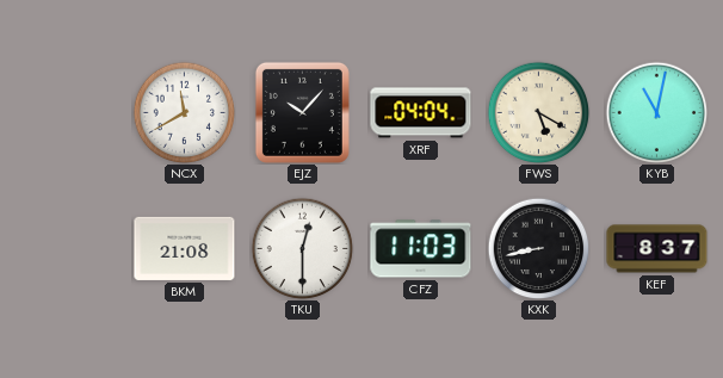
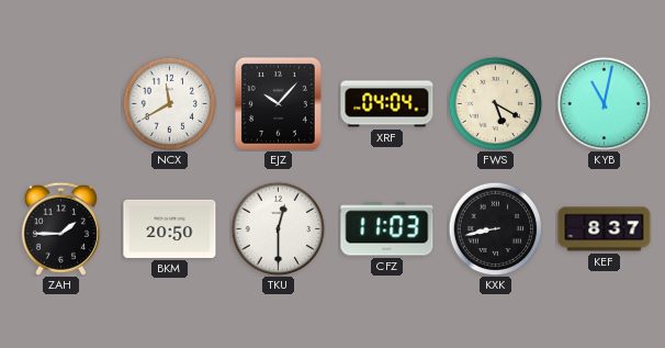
ZAH: none -> 1:45 (60, 228)
BKM: 21:08 -> 20:50 (170, 228)
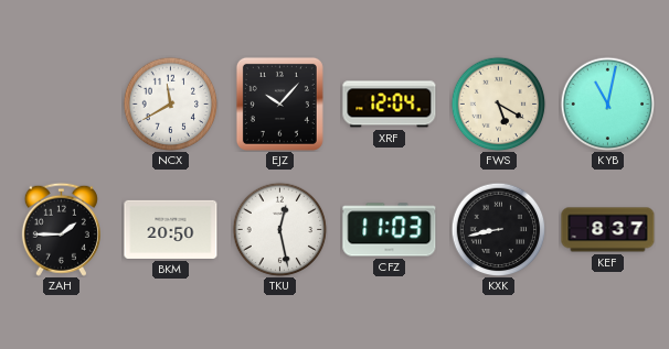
XRF: 04:04 -> 12:04 (390, 105)
TKU: 12:30 -> 12:28 (279, 229)
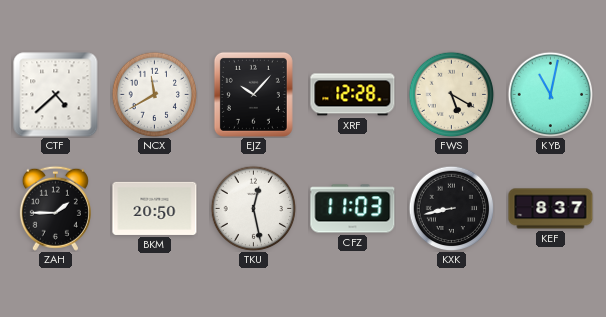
CTF: none -> 4:38 (56, 95)
XRF: 12:04 -> 12:28 (353, 95)
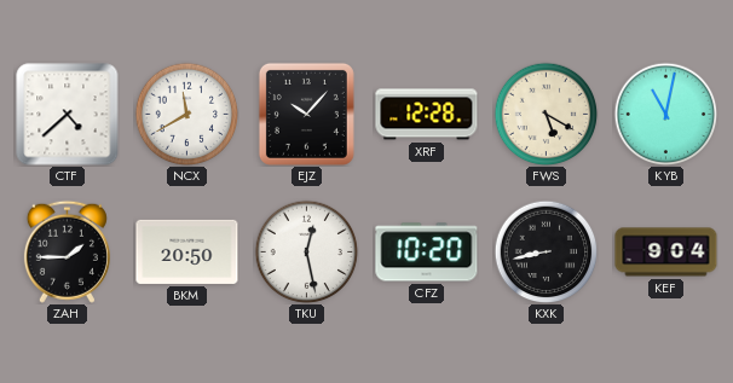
CFZ: 11:03 -> 10:20 (427, 253)
KEF: 8:37 -> 9:04 (666, 253)
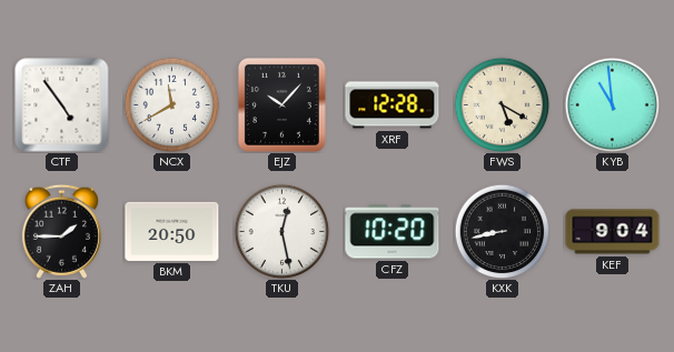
CTF: 4:38 -> 4:54 (62, 105)
KYB: 11:02 -> 10:59 (612, 104)
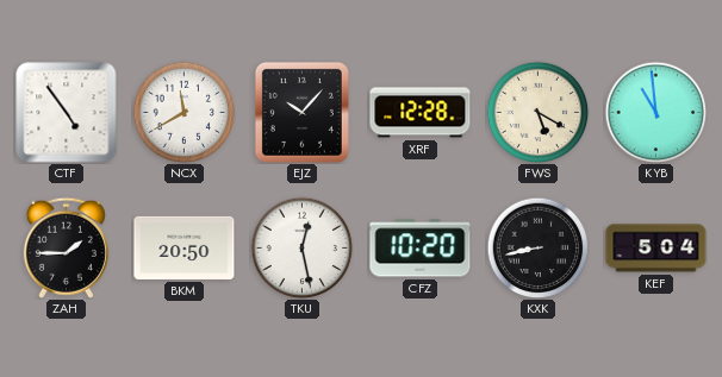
KEF: 9:04 -> 5:04 (656, 249)
